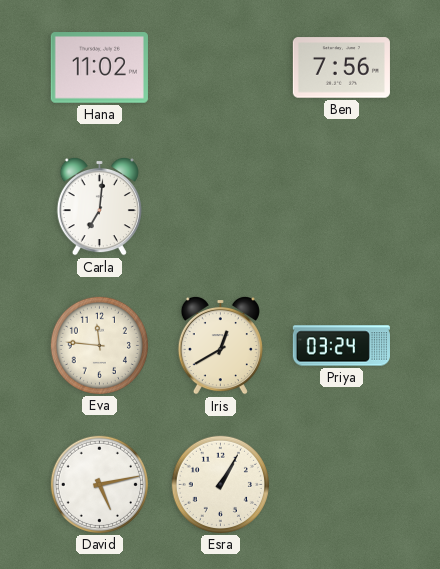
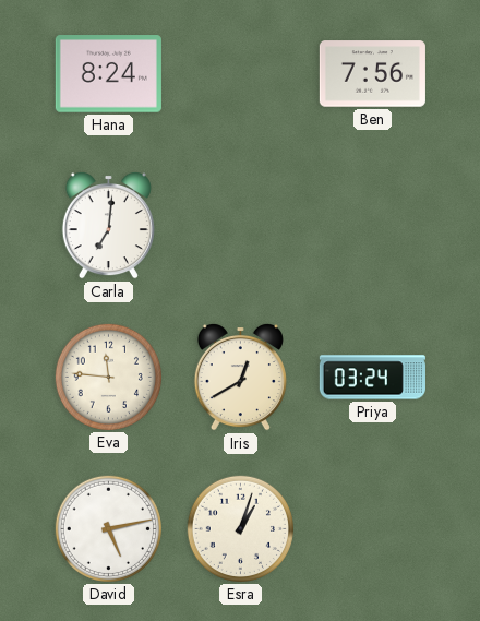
Hana: 11:02 -> 8:24 (108, 74)
Esra: 1:05 -> 1:03 (240, 528)
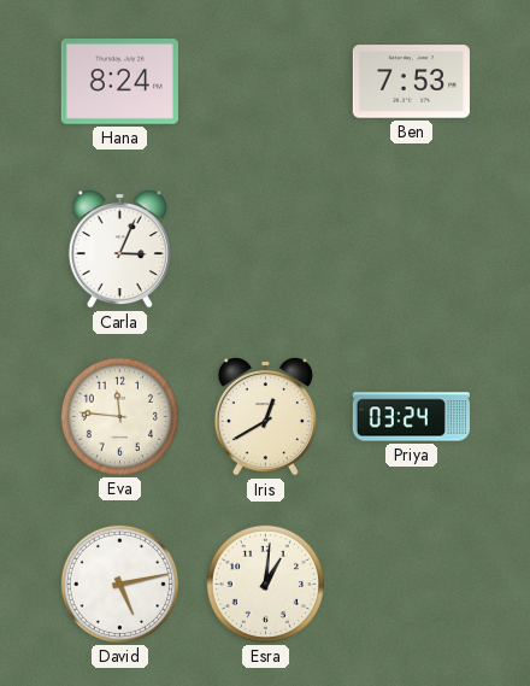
Ben: 7:56 -> 7:53 (411, 82)
Carla: 7:01 -> 3:04 (119, 248)
Esra: 1:03 -> 1:01 (265, 584)
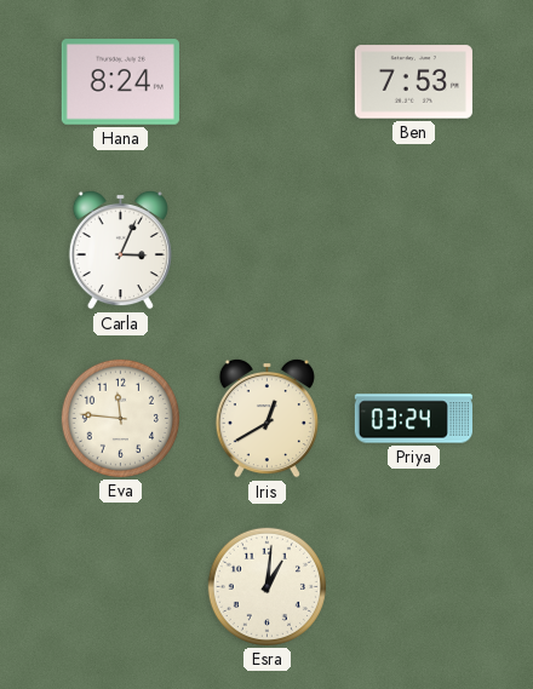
David: 5:13 -> none (119, 584)
